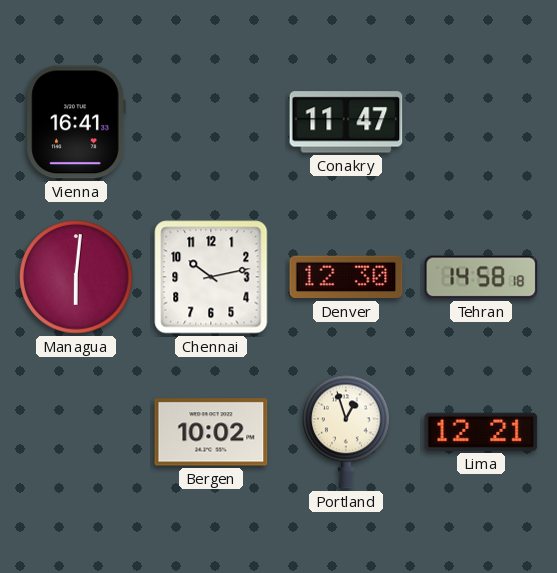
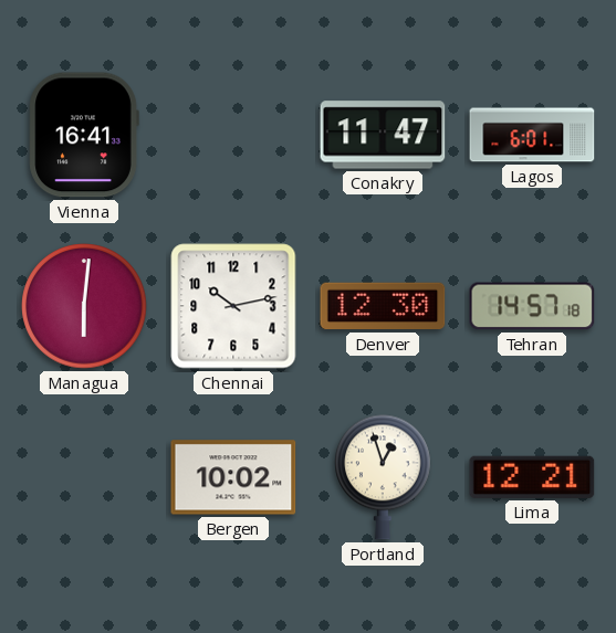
Lagos: none -> 6:01 (532, 135)
Tehran: 14:58 -> 14:57 (532, 306)
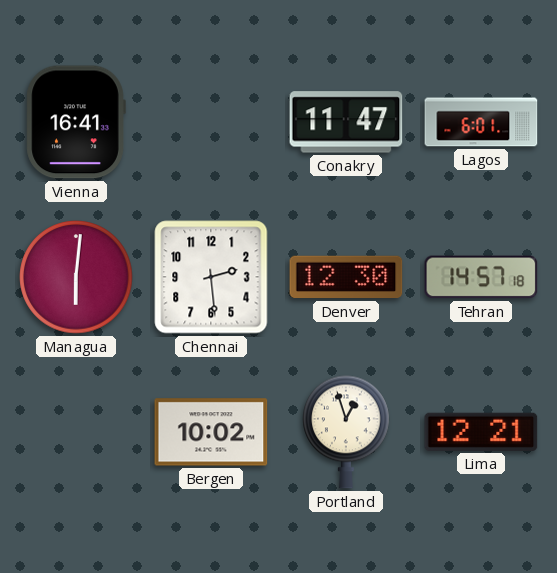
Chennai: 10:13 -> 2:29 (211, 277)
